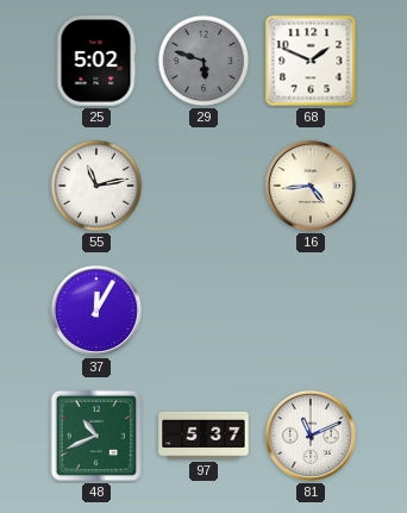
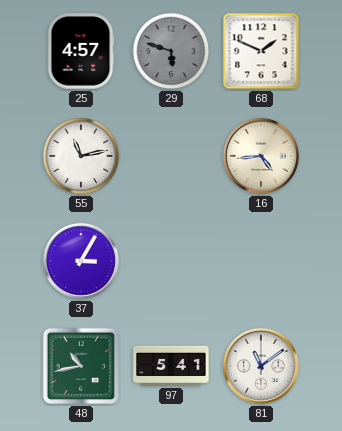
25: 5:02 -> 4:57 (81, 51)
37: 12:05 -> 3:05 (81, 261)
48: 10:41 -> 10:43 (81, 366)
97: 5:37 -> 5:41 (171, 366)
81: 11:11 -> 11:09 (261, 366)
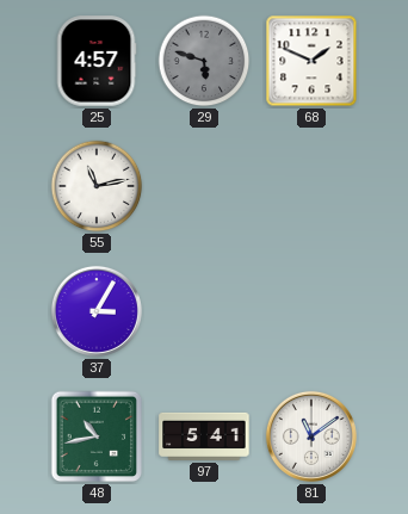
16: 4:44 -> none (261, 156)
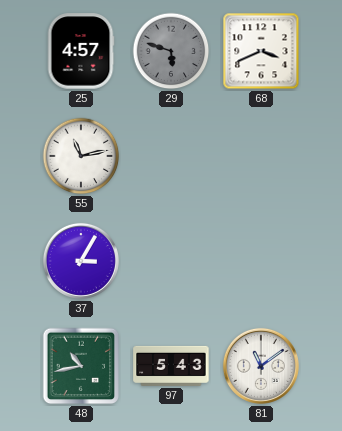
68: 1:49 -> 3:41 (261, 51)
97: 5:41 -> 5:43 (171, 366)
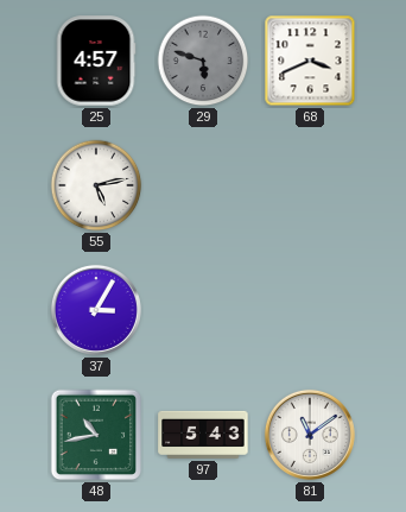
55: 11:13 -> 5:13 (96, 185)
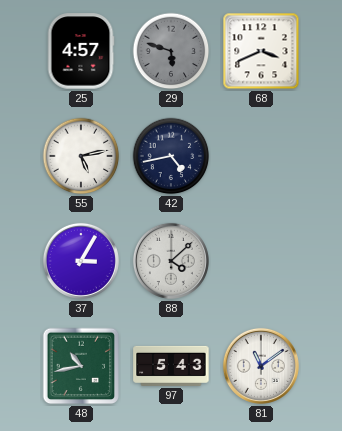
42: none -> 4:43 (171, 156)
88: none -> 4:08 (171, 261)
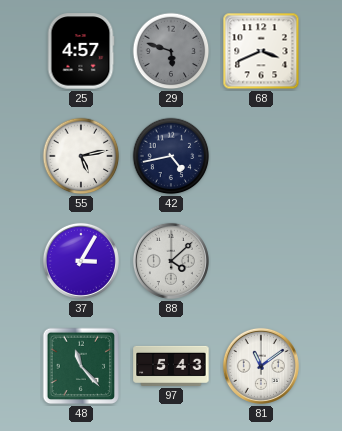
48: 10:43 -> 11:23 (81, 366)
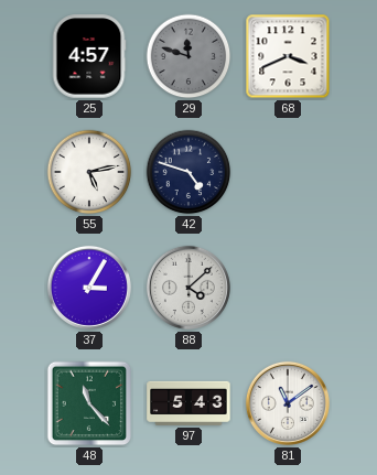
29: 5:48 -> 11:48 (188, 56)
42: 4:43 -> 4:48 (188, 172)
